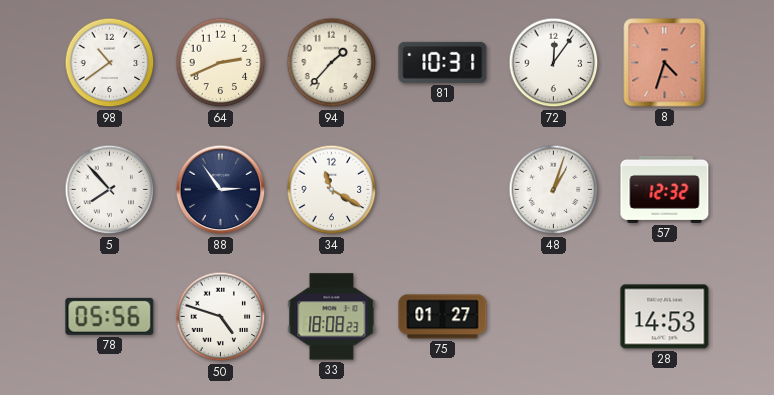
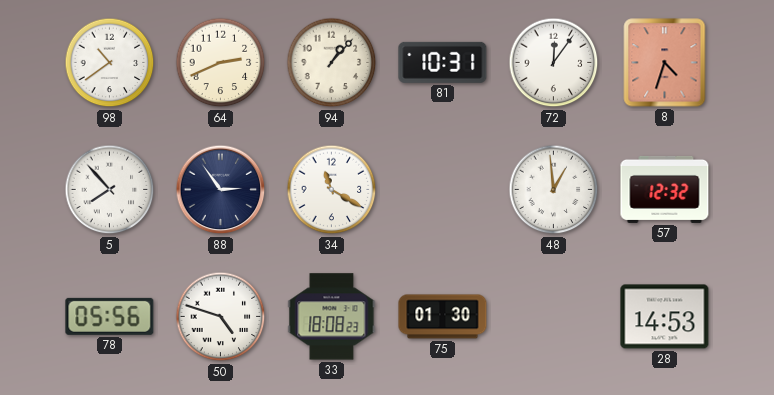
94: 1:37 -> 1:07 (332, 63)
48: 1:03 -> 12:59 (554, 190)
75: 01:27 -> 01:30 (443, 317)
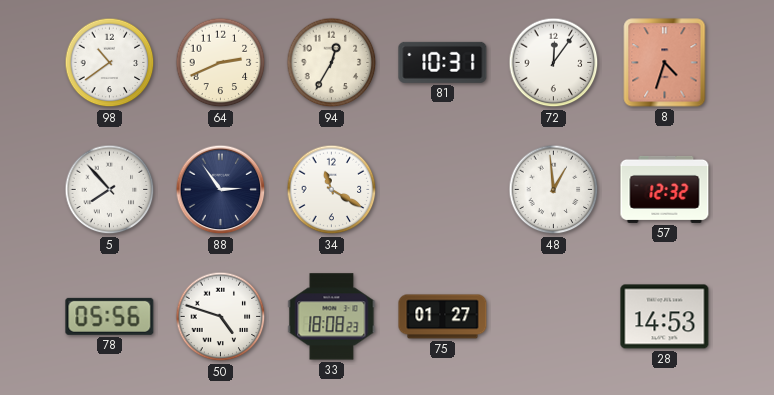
94: 1:07 -> 12:35 (332, 63)
75: 01:30 -> 01:27 (443, 317)
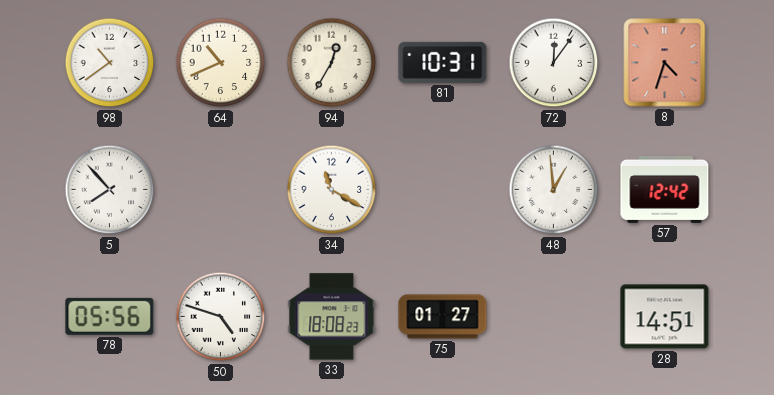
64: 2:41 -> 10:41 (221, 63)
88: 2:54 -> none (221, 190)
57: 12:32 -> 12:42 (665, 189)
28: 14:53 -> 14:51 (665, 317)
